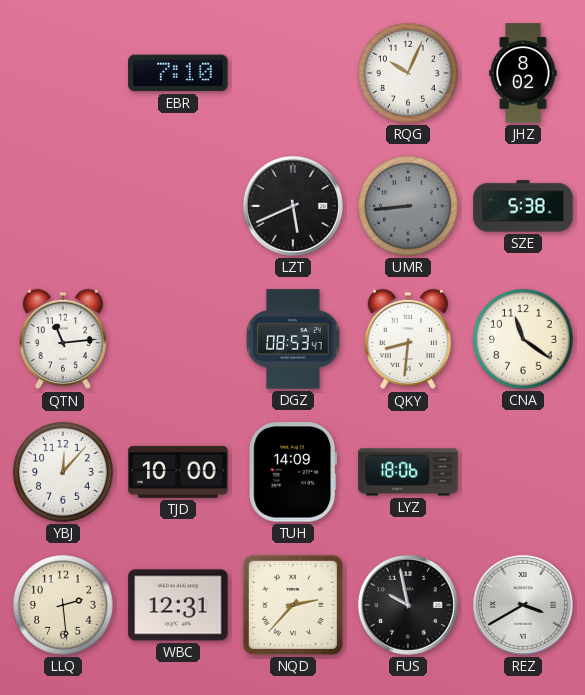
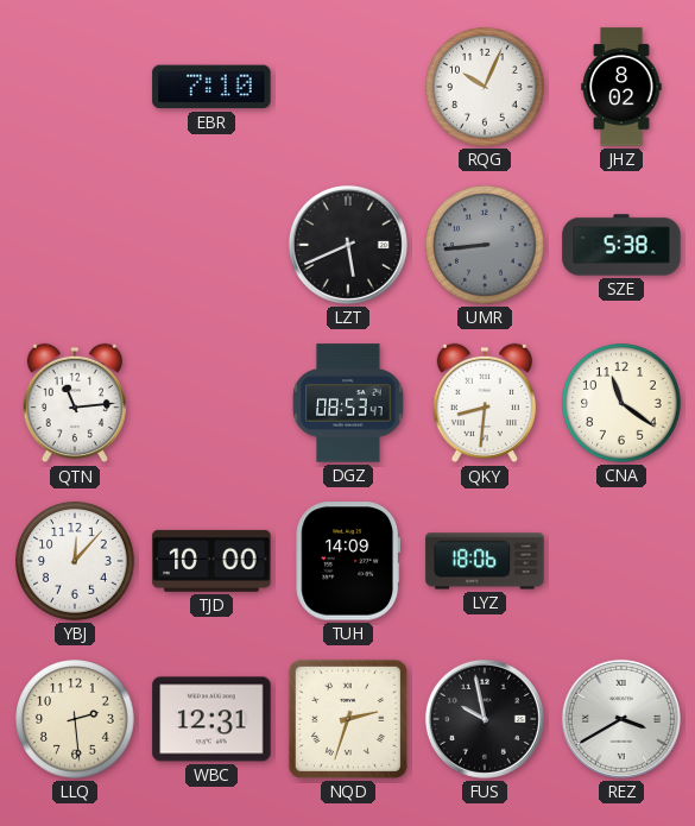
NQD: 2:37 -> 2:33 (348, 719)
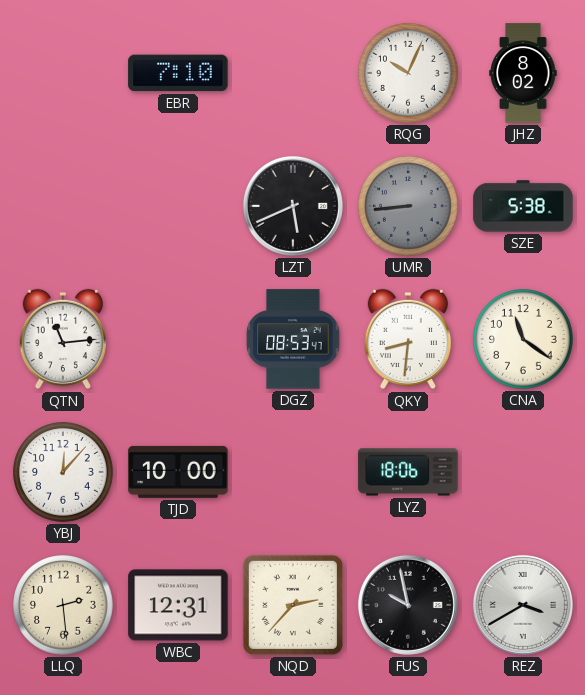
TUH: 14:09 -> none (348, 561)
NQD: 2:33 -> 2:37 (293, 605)
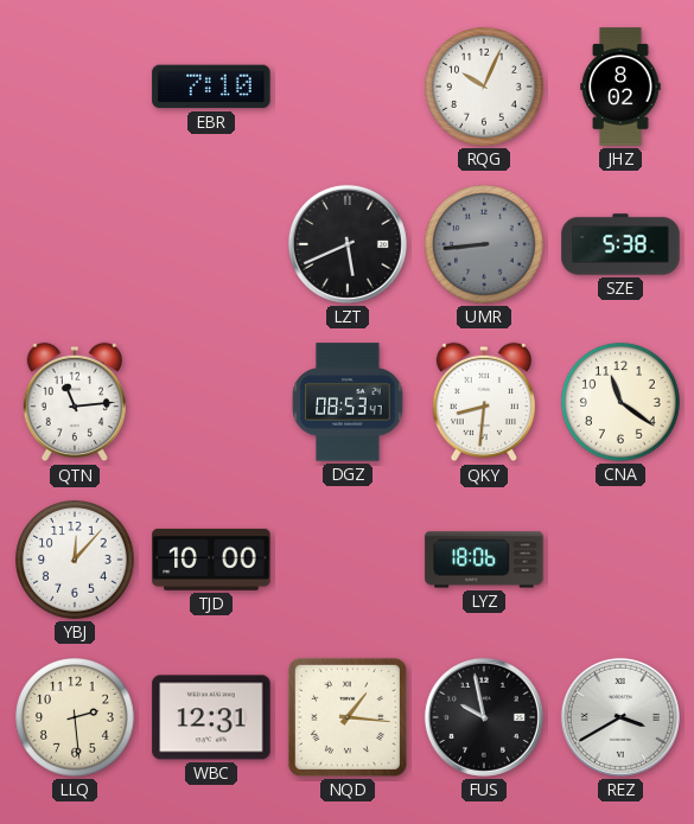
NQD: 2:37 -> 1:16 (348, 717)
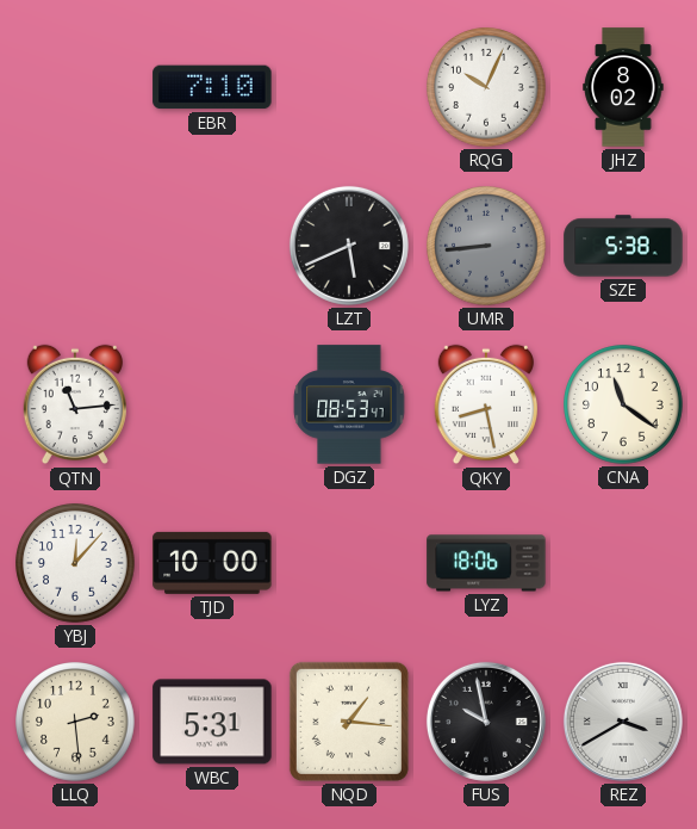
QKY: 8:31 -> 8:28 (485, 404)
WBC: 12:31 -> 5:31 (212, 722)
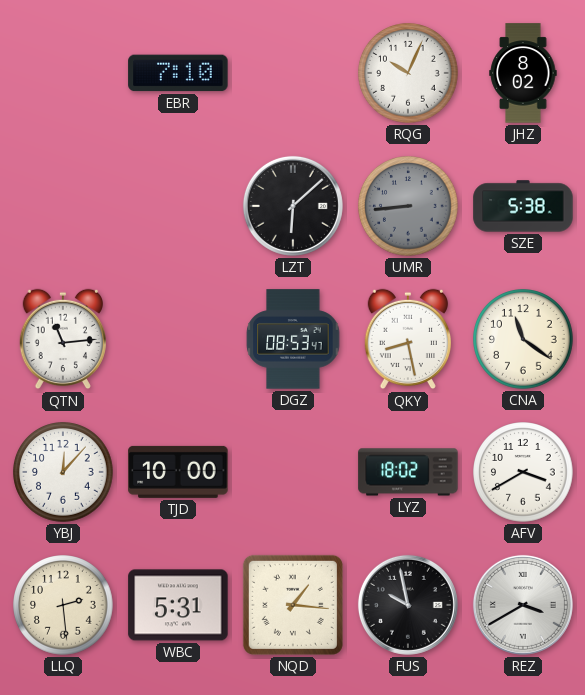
LZT: 5:41 -> 6:08 (293, 206)
LYZ: 18:06 -> 18:02 (408, 472)
AFV: none -> 3:40 (523, 472)
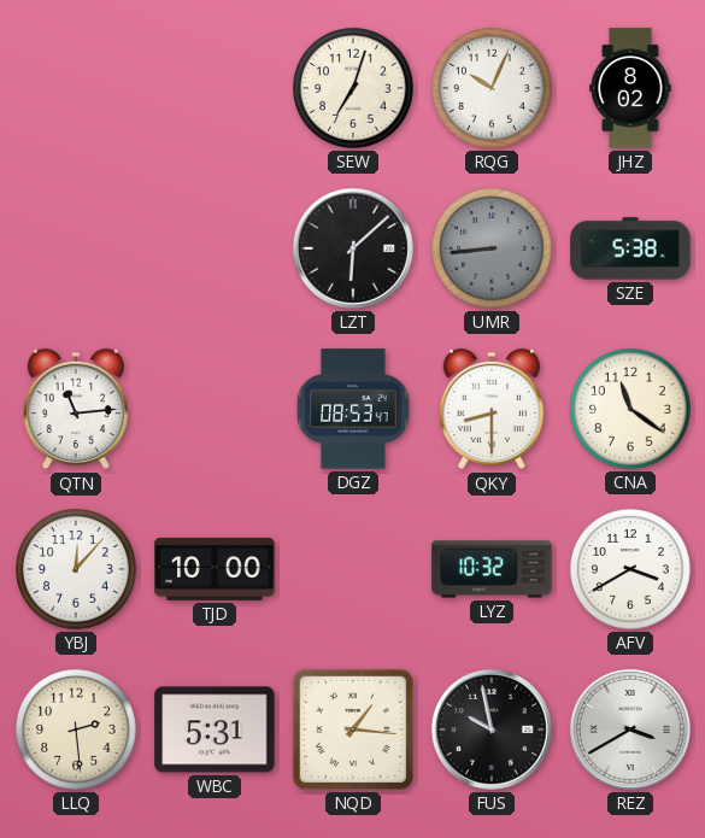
EBR: 7:10 -> none (178, 73)
SEW: none -> 7:03 (353, 88)
QKY: 8:28 -> 8:30 (490, 409)
LYZ: 18:02 -> 10:32 (492, 569)
